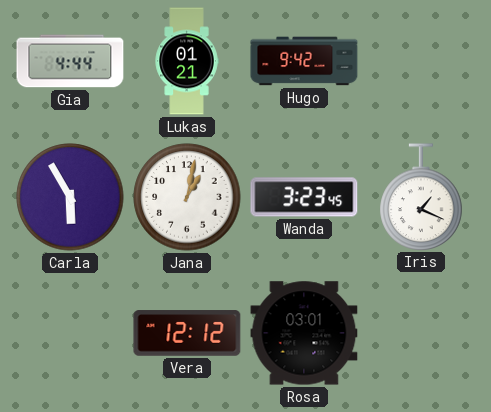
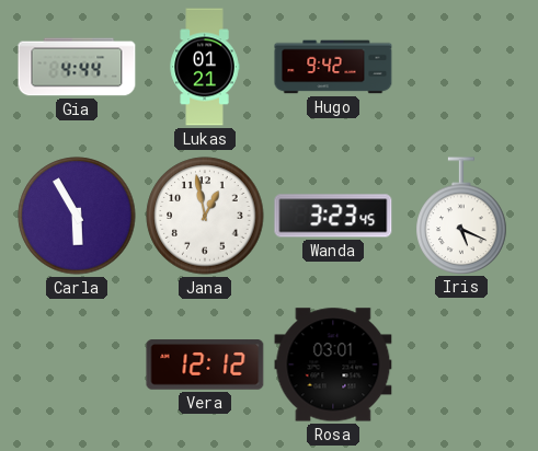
Jana: 1:02 -> 12:58 (205, 216)
Iris: 1:19 -> 5:19 (461, 216)
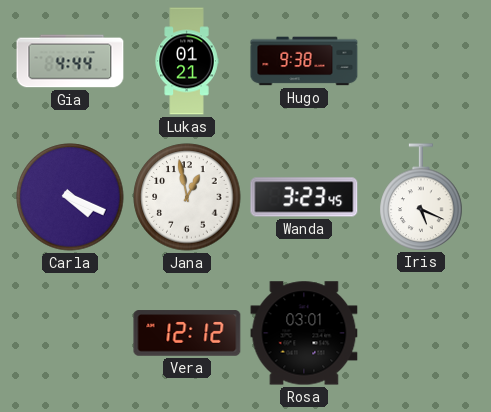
Hugo: 9:42 -> 9:38 (304, 61)
Carla: 5:55 -> 4:19 (70, 197)
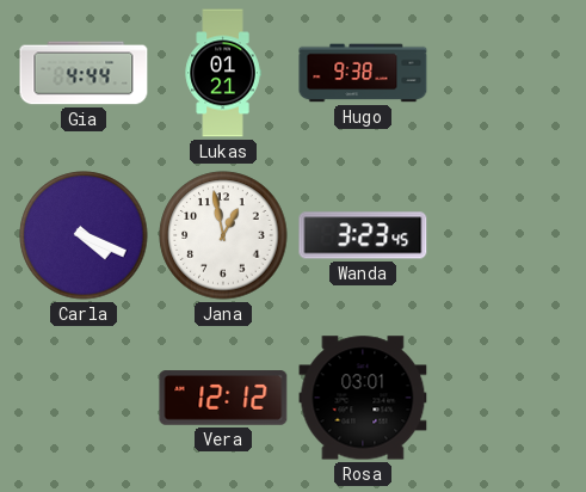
Iris: 5:19 -> none (421, 197)
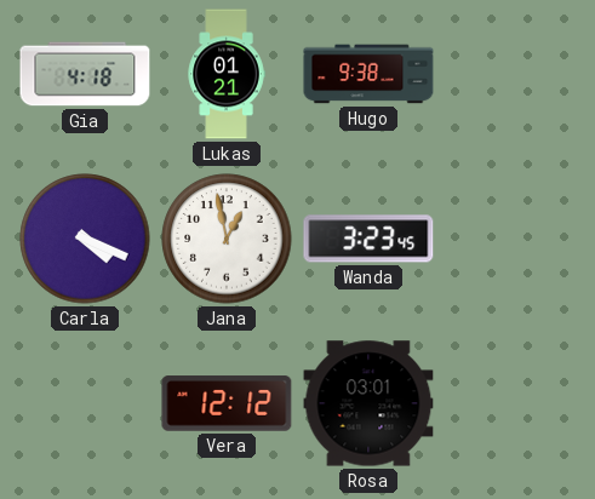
Gia: 4:44 -> 4:18 (85, 74)
